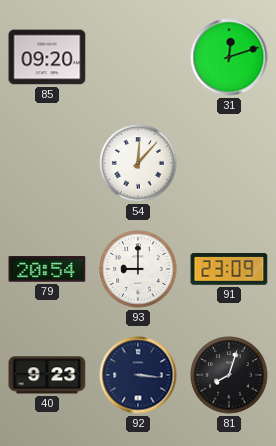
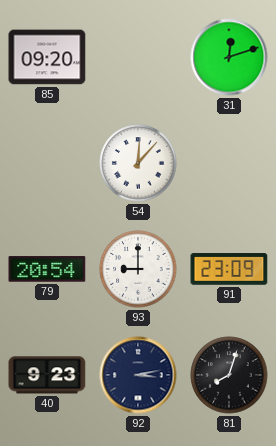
92: 3:16 -> 3:13 (138, 375)
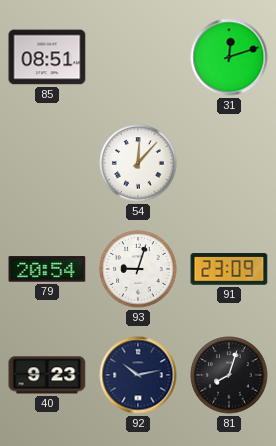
85: 09:20 -> 08:51 (47, 57)
93: 9:00 -> 9:03 (138, 269)
92: 3:13 -> 10:13 (138, 375)
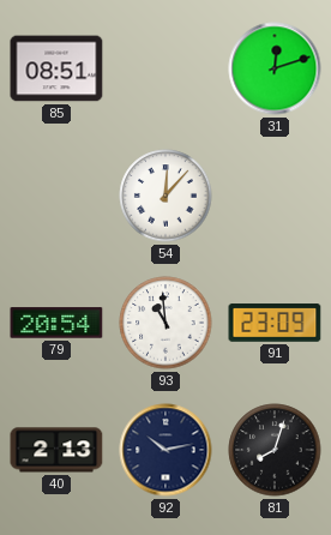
93: 9:03 -> 10:59 (165, 323)
40: 9:23 -> 2:13 (56, 450)
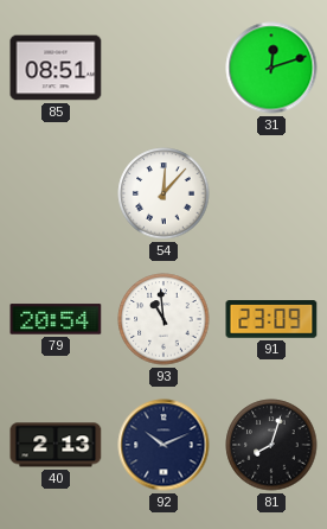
92: 10:13 -> 10:11 (163, 445)
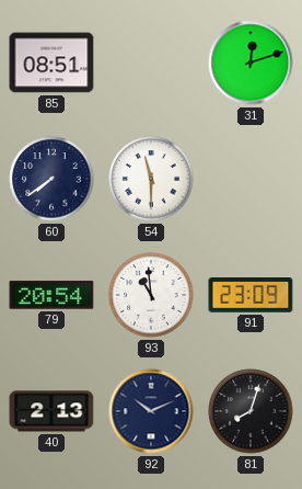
60: none -> 7:39 (51, 179)
54: 12:07 -> 11:30 (151, 179)
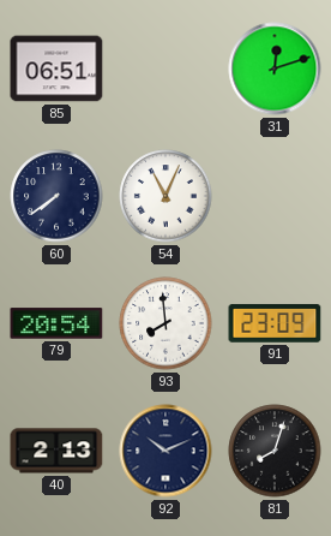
85: 08:51 -> 06:51 (56, 69)
54: 11:30 -> 11:04 (165, 196)
93: 10:59 -> 7:59 (165, 323)
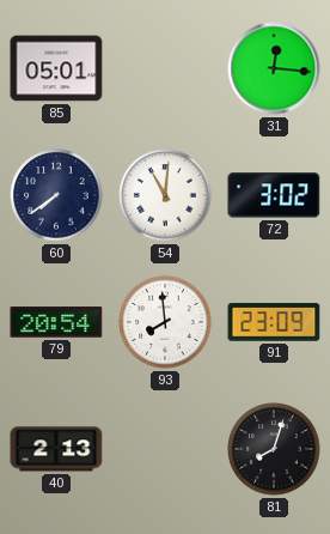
85: 06:51 -> 05:01 (56, 68)
31: 12:12 -> 12:16 (274, 68)
54: 11:04 -> 11:01 (165, 195)
72: none -> 3:02 (274, 195)
92: 10:11 -> none (165, 451)
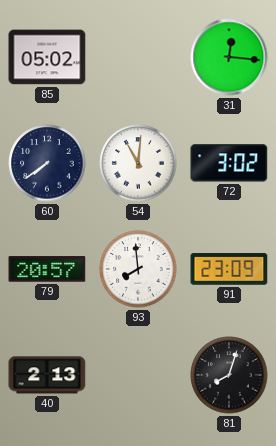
85: 05:01 -> 05:02 (47, 57)
79: 20:54 -> 20:57 (47, 269)
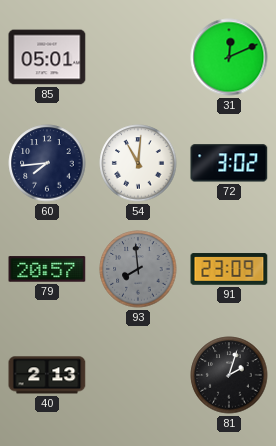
85: 05:02 -> 05:01 (47, 57)
31: 12:16 -> 12:11 (229, 57)
60: 7:39 -> 7:44 (47, 163)
93 dial: white -> grey (138, 269)
81: 8:03 -> 2:03 (229, 375)
